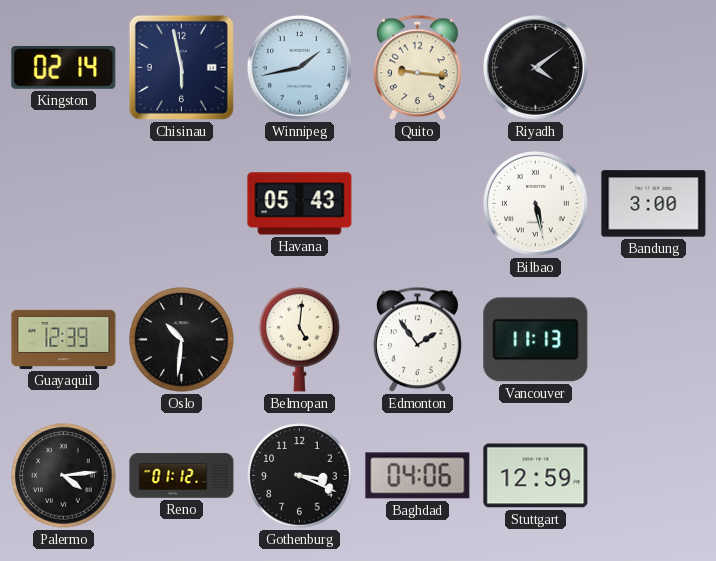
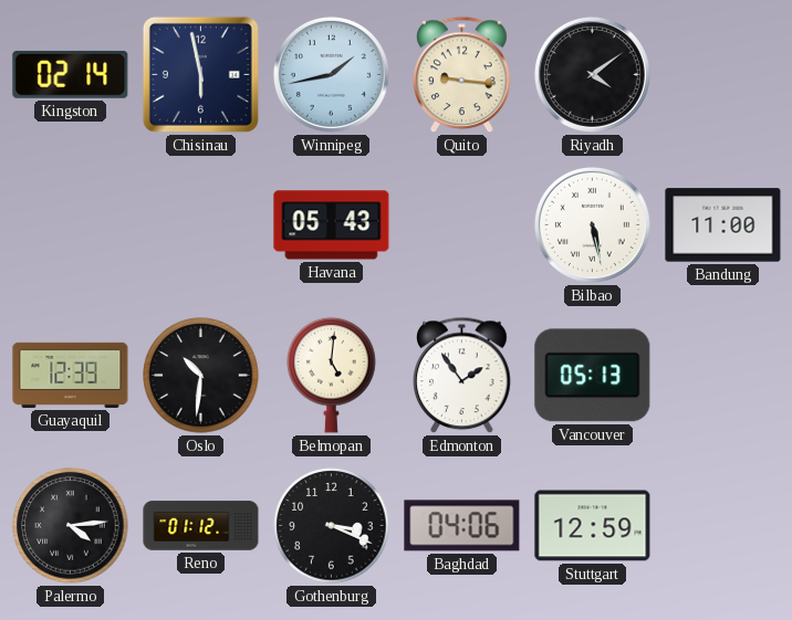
Bandung: 3:00 -> 11:00 (723, 225)
Vancouver: 11:13 -> 05:13 (593, 376)
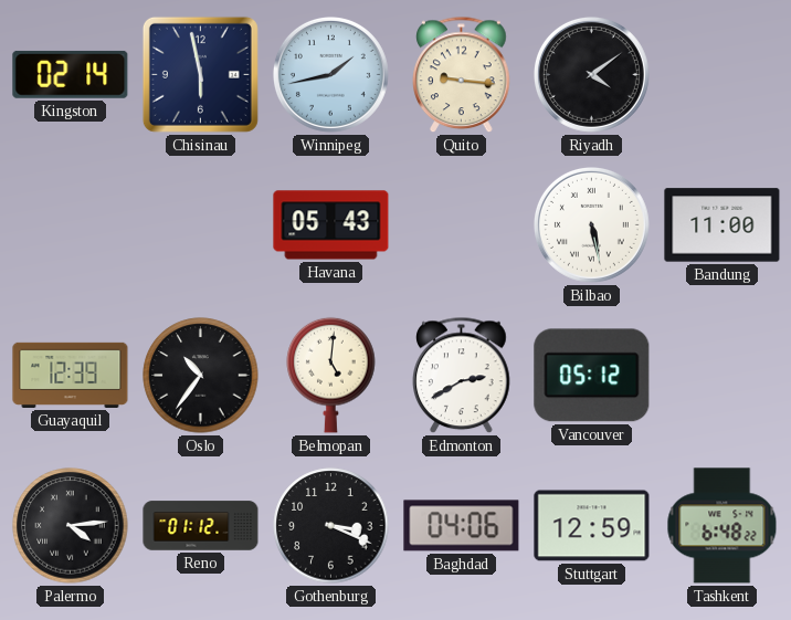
Oslo: 10:31 -> 10:36 (201, 376)
Edmonton: 1:54 -> 2:40 (462, 376)
Vancouver: 05:13 -> 05:12 (592, 376)
Tashkent: none -> 6:48 (723, 526)
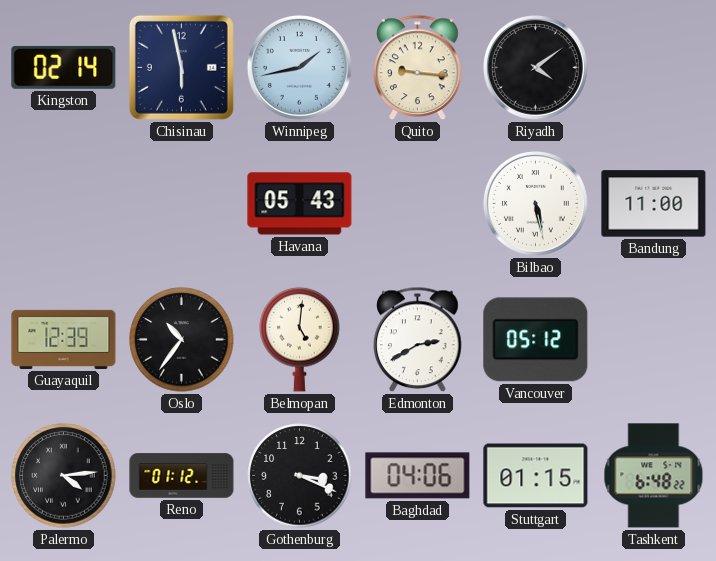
Stuttgart: 12:59 -> 01:15 (536, 476)
